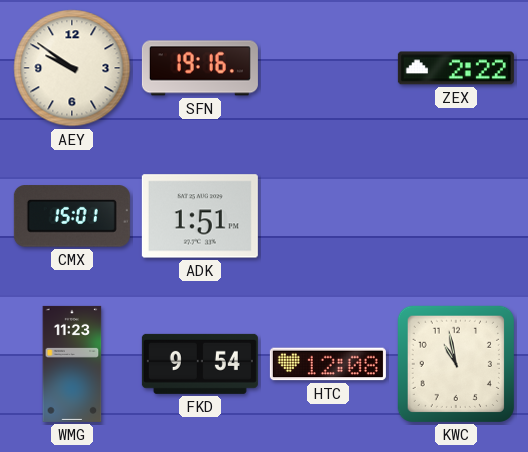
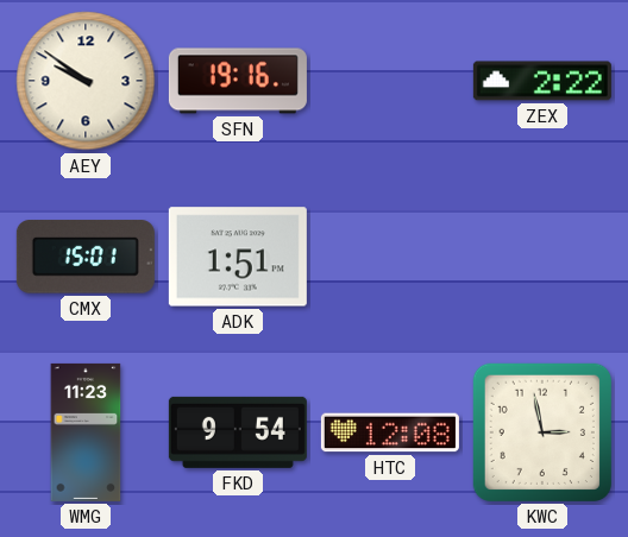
KWC: 10:58 -> 2:58 (542, 432)
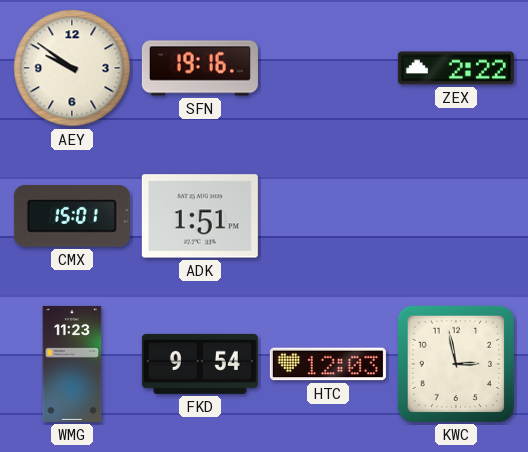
HTC: 12:08 -> 12:03 (328, 364)
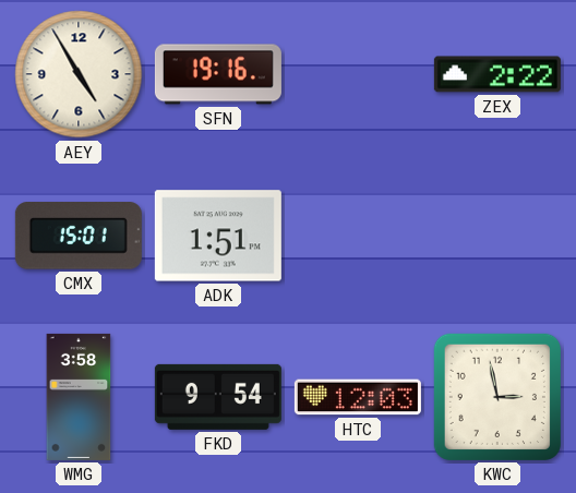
AEY: 9:51 -> 4:55 (79, 74)
WMG: 11:23 -> 3:58 (79, 397)
